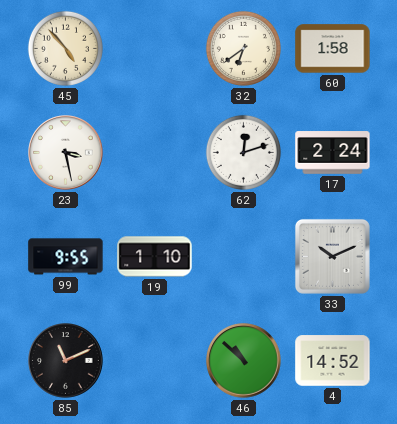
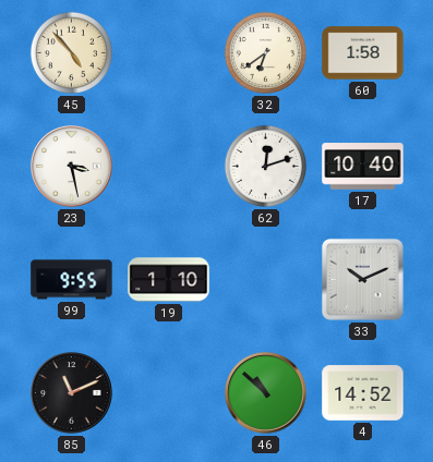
17: 2:24 -> 10:40 (363, 167)
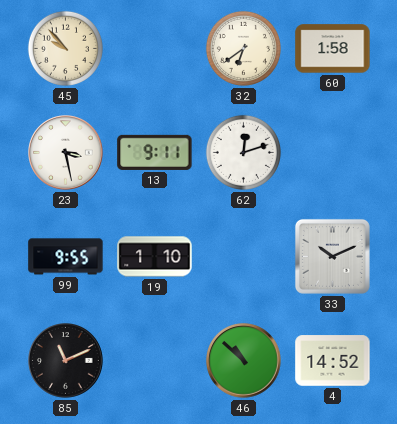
45: 4:53 -> 9:53 (65, 48)
13: none -> 9:11 (155, 152)
17: 10:40 -> none (363, 167)
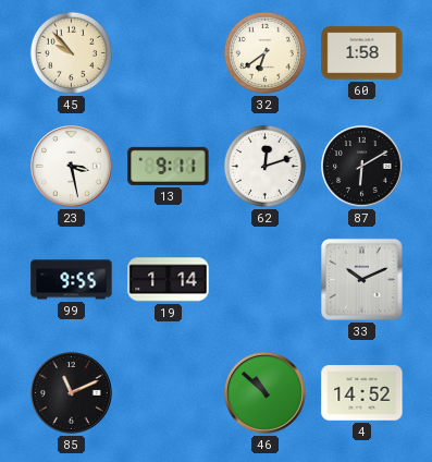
87: none -> 6:10 (362, 167)
19: 1:10 -> 1:14 (169, 280)
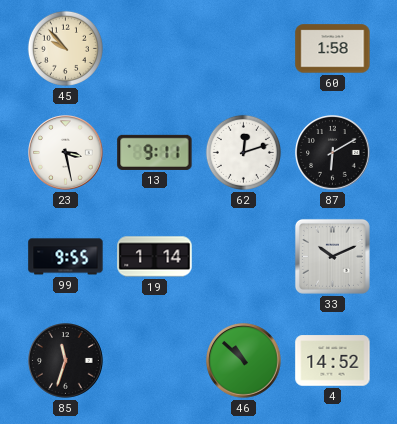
32: 6:39 -> none (264, 52)
85: 11:11 -> 11:33 (66, 361)
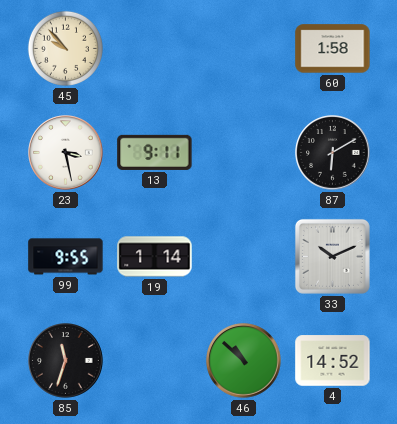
62: 12:12 -> none (243, 152)
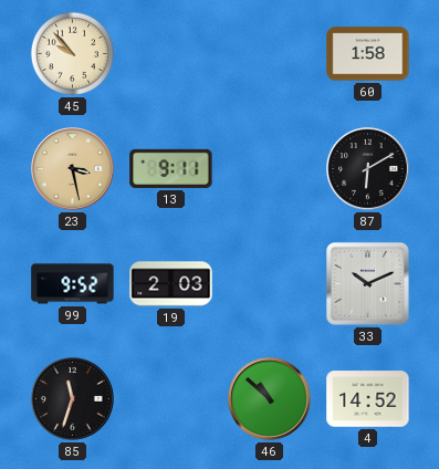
23 dial: white -> champagne (73, 169)
99: 9:55 -> 9:52 (73, 284)
19: 1:14 -> 2:03 (171, 284)
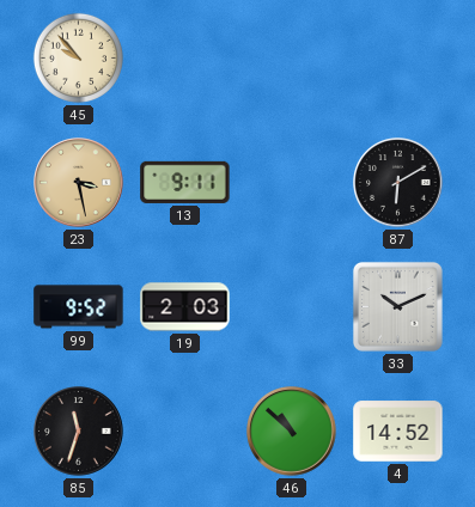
60: 1:58 -> none (368, 54)
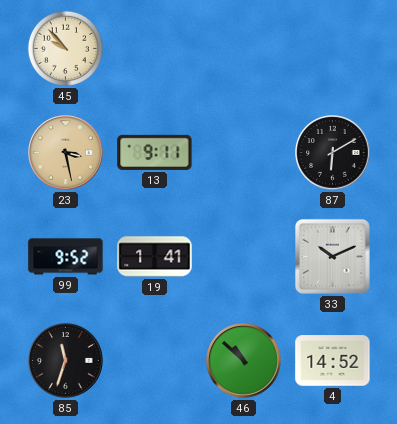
19: 2:03 -> 1:41 (155, 257)
